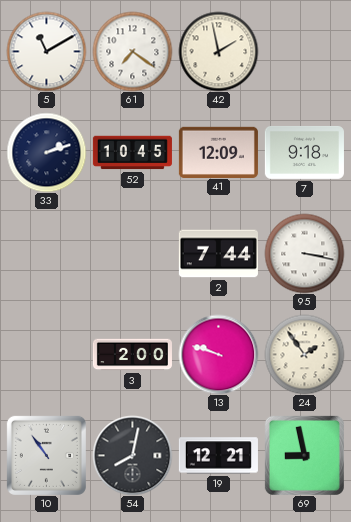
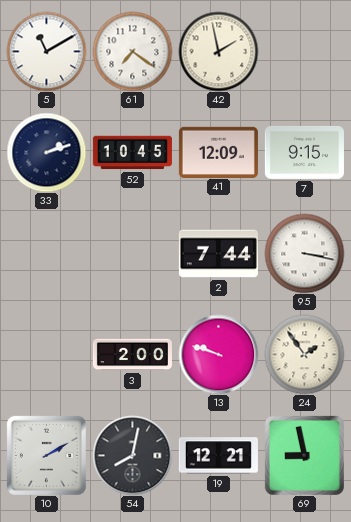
7: 9:18 -> 9:15 (304, 152)
10: 10:54 -> 2:10 (46, 455)
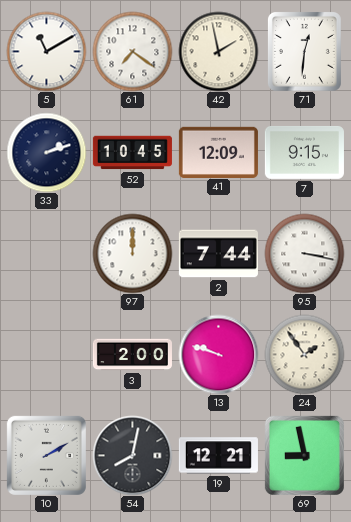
71: none -> 12:31 (304, 51)
97: none -> 12:00 (132, 253)
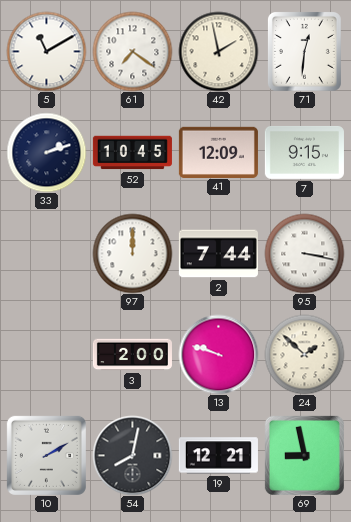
24: 1:54 -> 1:52 (304, 354)
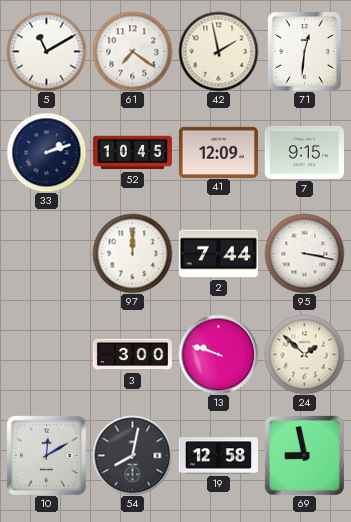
3: 2:00 -> 3:00 (132, 355)
10: 2:10 -> 12:10 (46, 455)
19: 12:21 -> 12:58 (218, 456)
